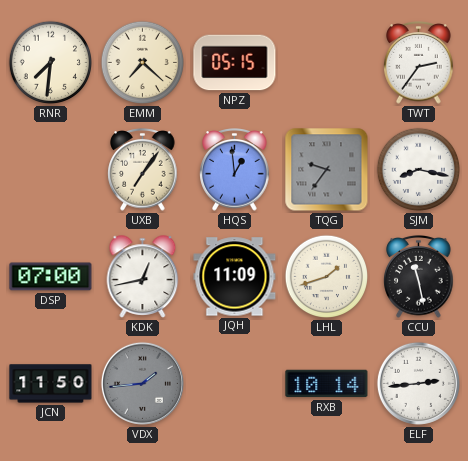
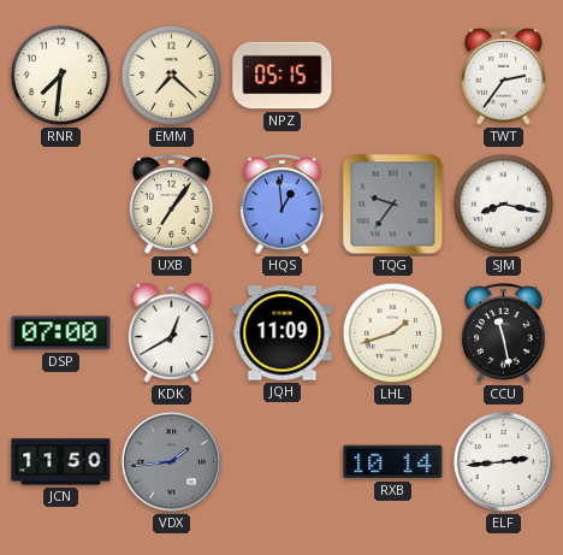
KDK: 12:43 -> 12:40 (172, 333)
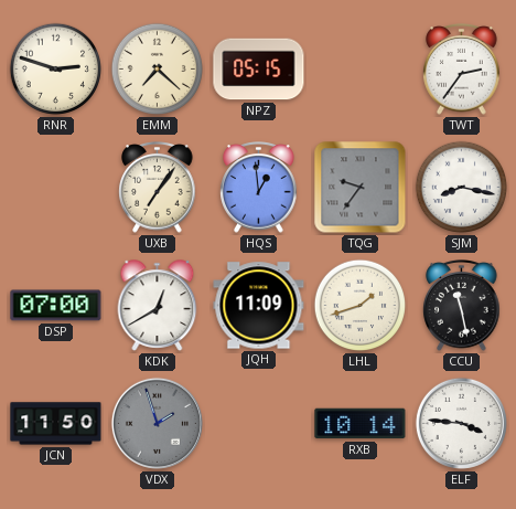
RNR: 7:31 -> 2:48 (56, 70)
VDX: 1:44 -> 1:57 (157, 423)
ELF: 2:44 -> 3:46 (461, 423)
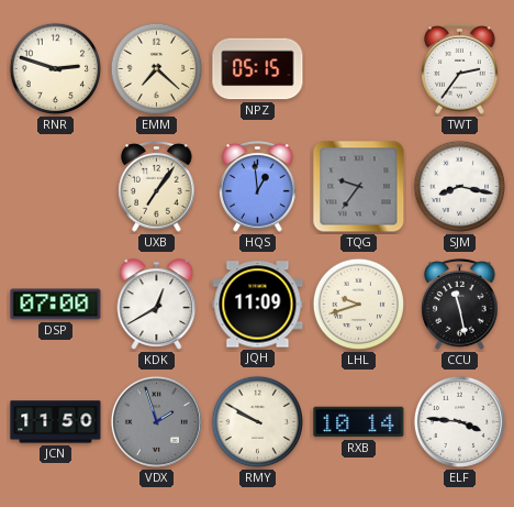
LHL: 1:42 -> 9:42 (359, 305)
RMY: none -> 9:50 (258, 422)
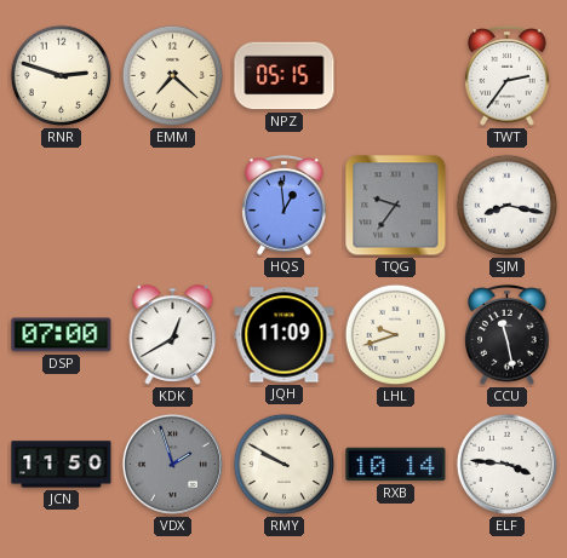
UXB: 7:06 -> none (157, 187)
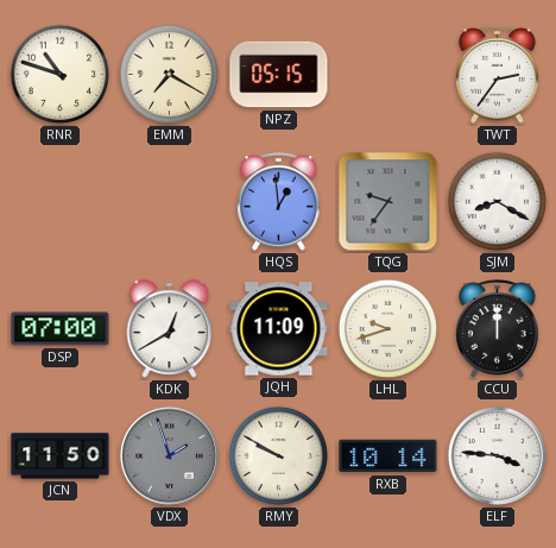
RNR: 2:48 -> 10:48 (61, 75)
EMM: 7:22 -> 7:20 (170, 75)
SJM: 8:17 -> 8:20 (498, 202)
CCU: 11:28 -> 12:00 (498, 329)
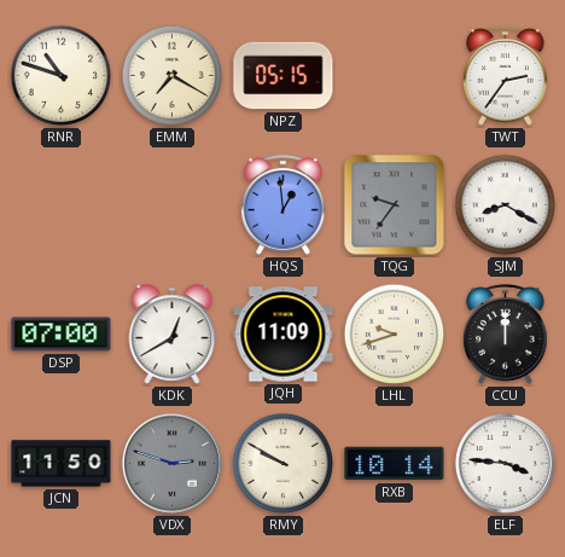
VDX: 1:57 -> 2:48 (171, 463)
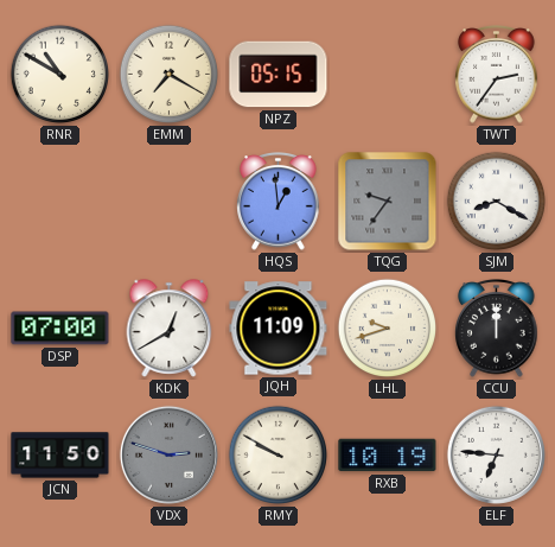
RNR: 10:48 -> 10:50 (60, 75)
RXB: 10:14 -> 10:19 (388, 456)
ELF: 3:46 -> 6:46 (496, 454)
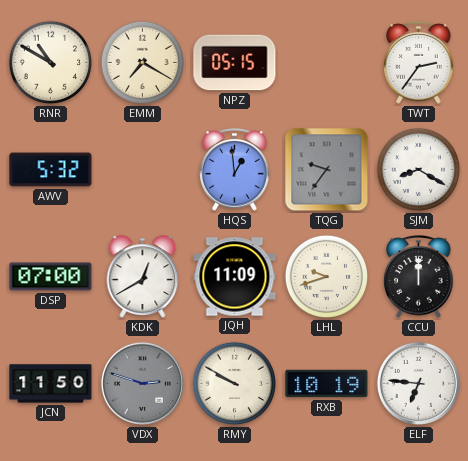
AWV: none -> 5:32 (51, 170)
